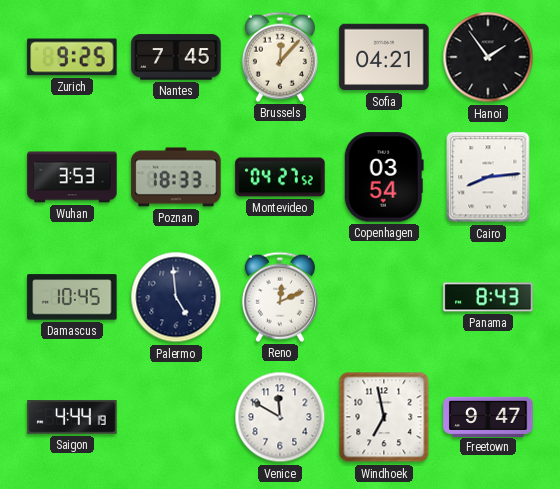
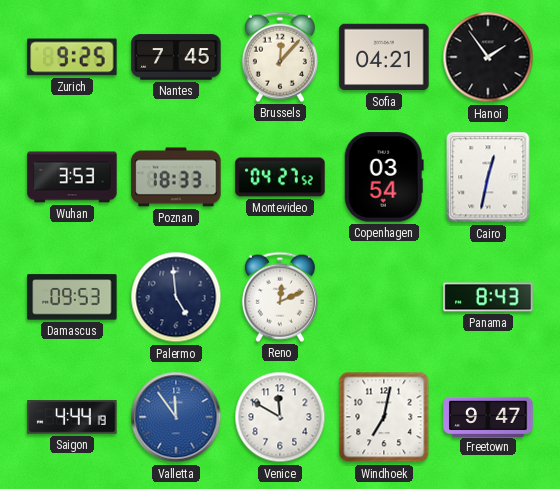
Cairo: 8:14 -> 12:32 (488, 177)
Damascus: 10:45 -> 09:53 (72, 297)
Valletta: none -> 11:54 (176, 417)
Windhoek: 6:58 -> 7:02 (384, 417)
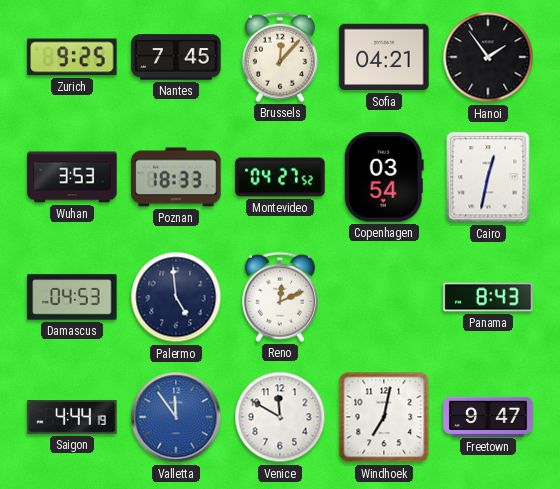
Damascus: 09:53 -> 04:53 (72, 297)
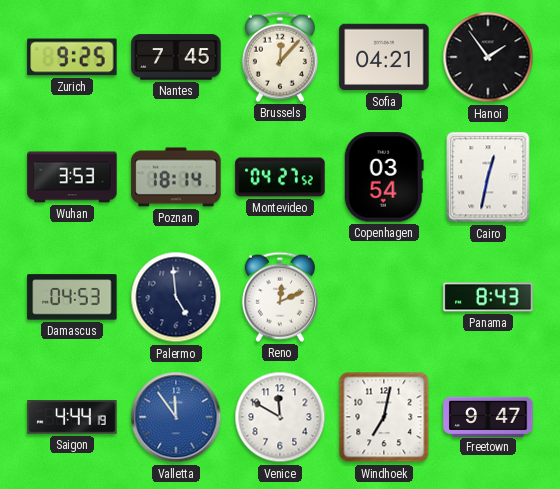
Poznan: 18:33 -> 18:14 (176, 177)
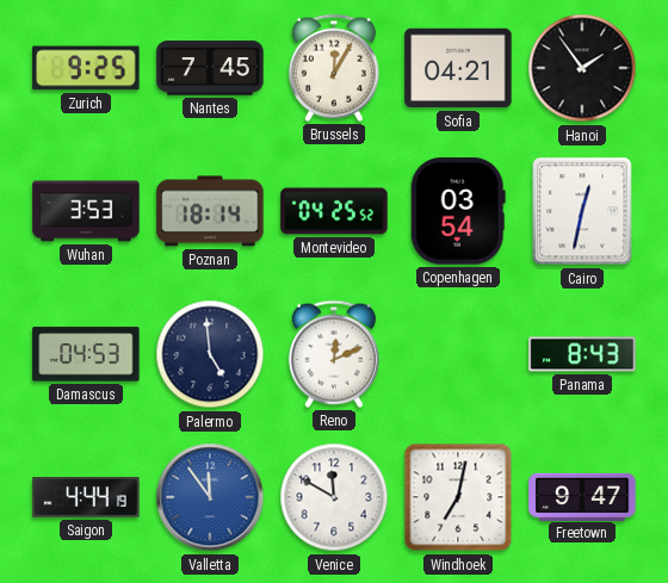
Brussels: 12:07 -> 12:05 (334, 68)
Montevideo: 04:27 -> 04:25 (334, 211)
